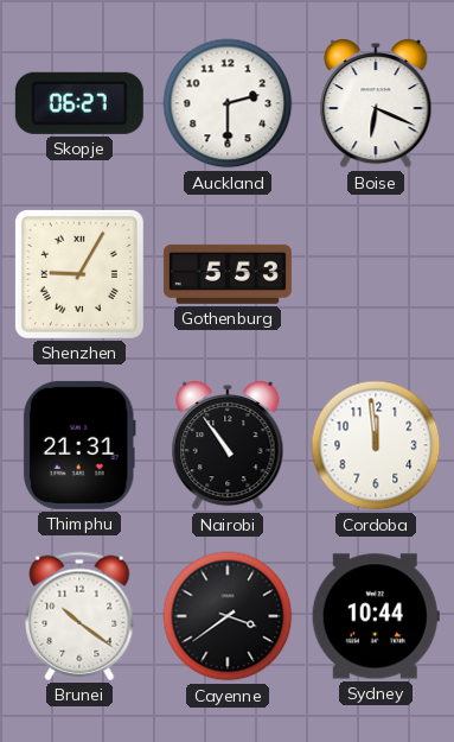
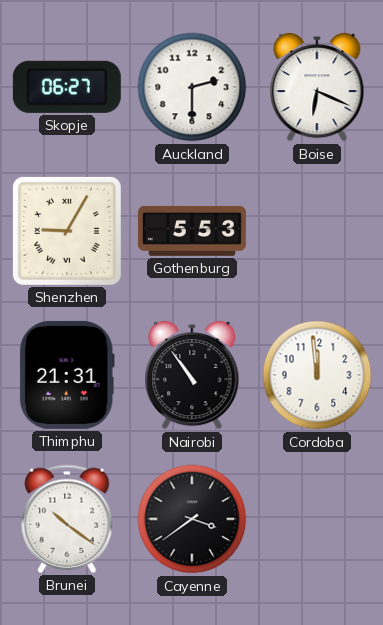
Sydney: 10:44 -> none (376, 616)
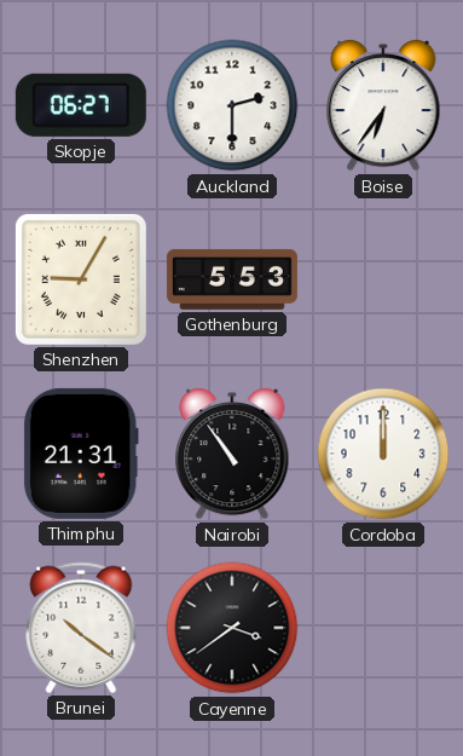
Boise: 6:19 -> 6:36 (383, 105)
Cordoba: 11:59 -> 12:00 (383, 454)
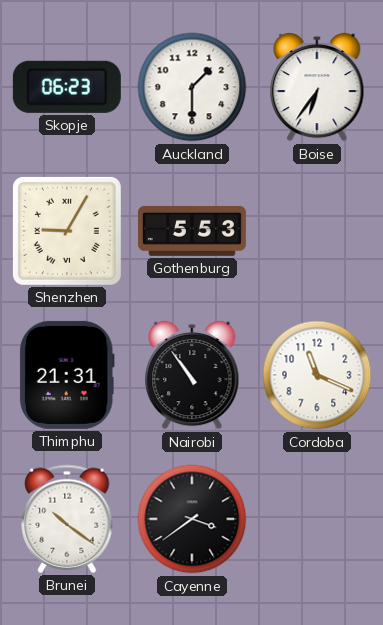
Skopje: 06:27 -> 06:23 (67, 87)
Auckland: 2:30 -> 1:30 (192, 87)
Cordoba: 12:00 -> 11:19 (317, 375)
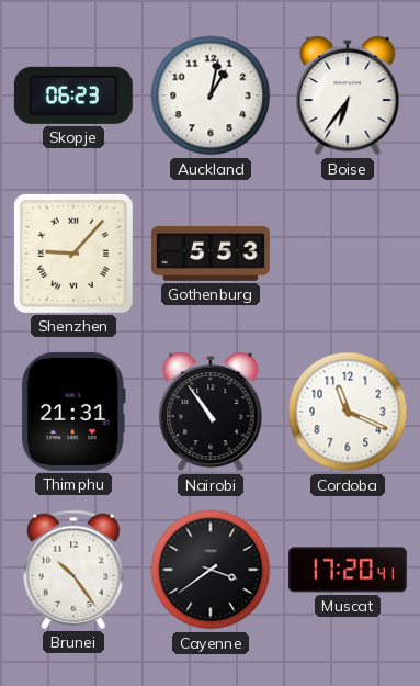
Auckland: 1:30 -> 1:02 (211, 95)
Shenzhen: 9:05 -> 9:07 (73, 254)
Brunei: 10:21 -> 10:24 (73, 570)
Muscat: none -> 17:20 (348, 570)
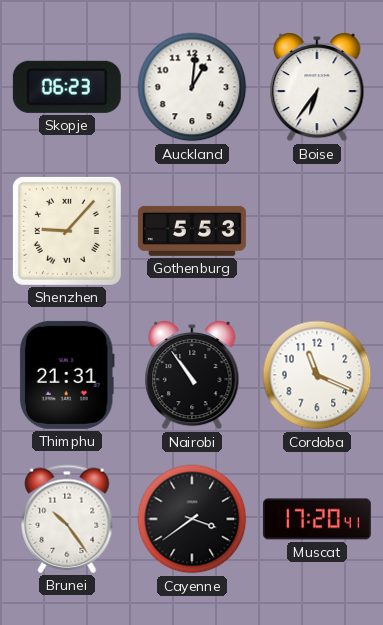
Auckland: 1:02 -> 1:01 (192, 87)
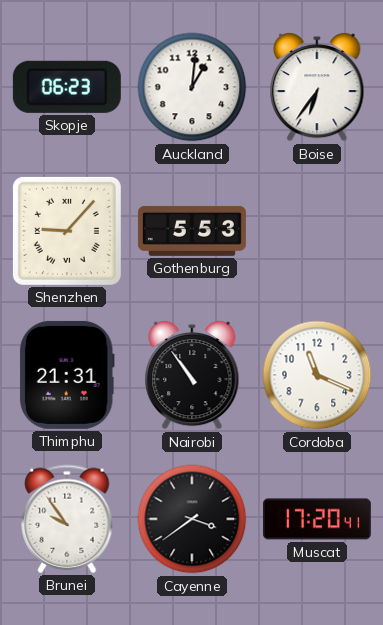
Brunei: 10:24 -> 9:54 (67, 519)
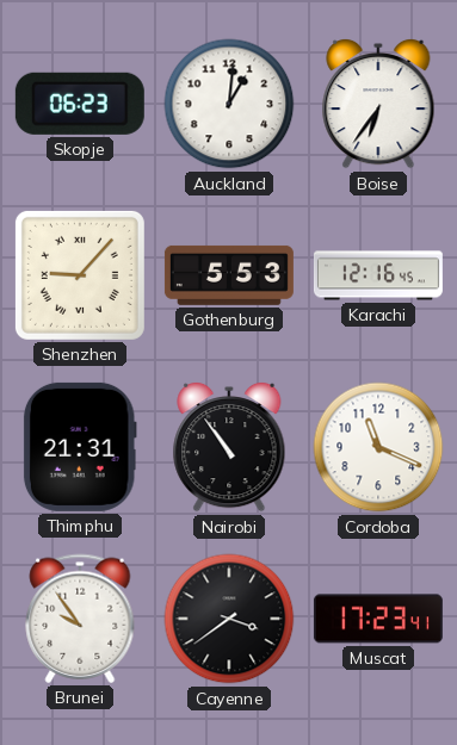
Karachi: none -> 12:16 (378, 275)
Muscat: 17:20 -> 17:23 (378, 619)
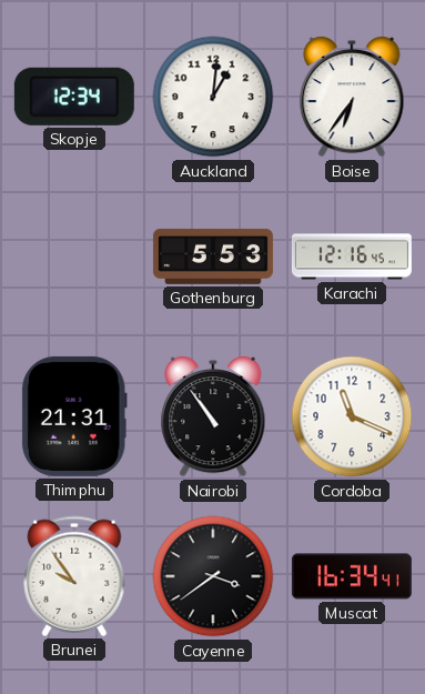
Skopje: 06:23 -> 12:34 (74, 97)
Shenzhen: 9:07 -> none (80, 275)
Muscat: 17:23 -> 16:34 (352, 576)
